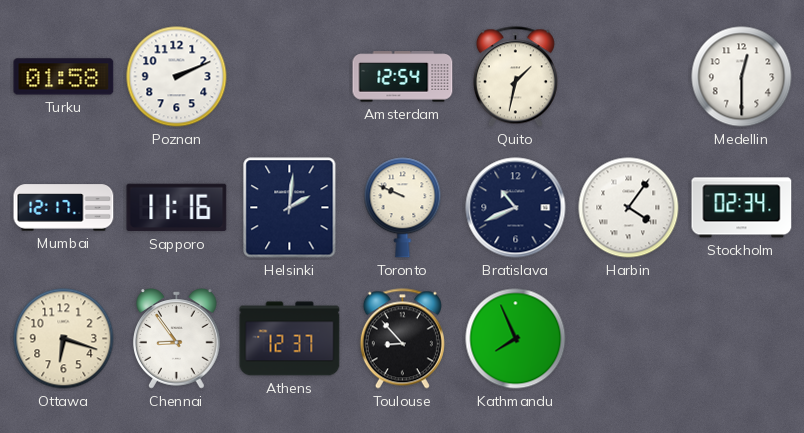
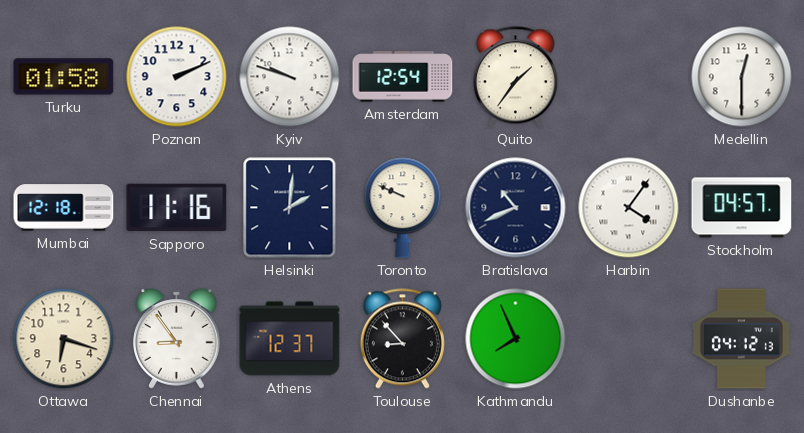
Kyiv: none -> 9:48 (290, 77)
Quito: 1:32 -> 1:36 (515, 77)
Mumbai: 12:17 -> 12:18 (64, 208)
Stockholm: 02:34 -> 04:57 (742, 208)
Dushanbe: none -> 04:12 (741, 339)
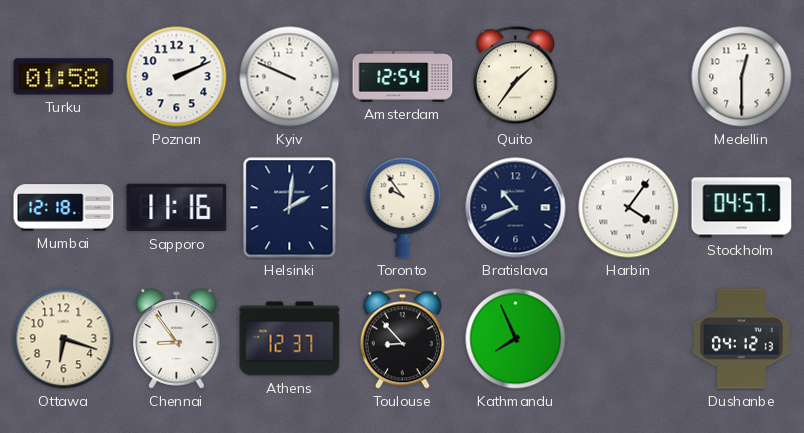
Kyiv: 9:48 -> 9:49 (290, 77)
Toronto: 9:49 -> 9:54 (403, 208)
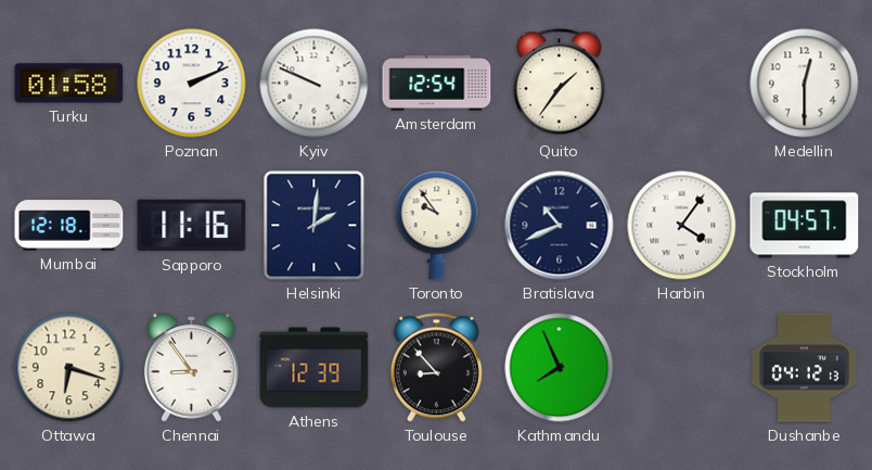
Athens: 12:37 -> 12:39 (315, 368)
